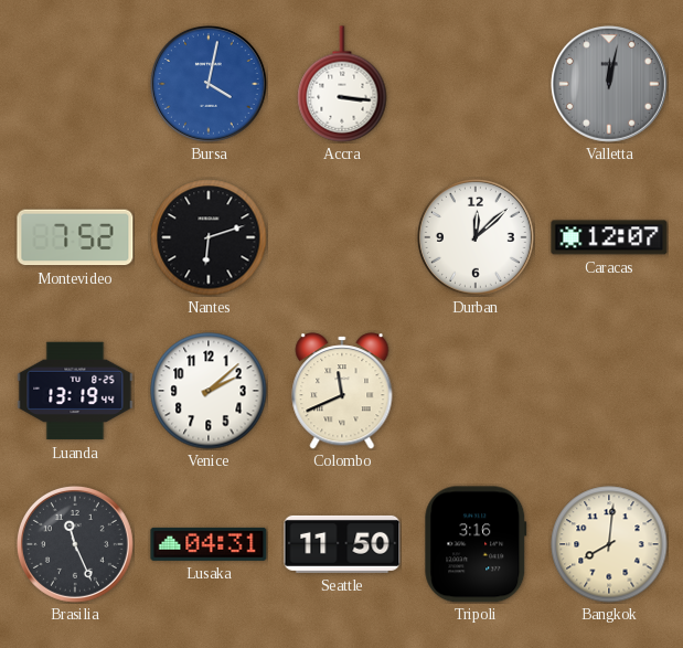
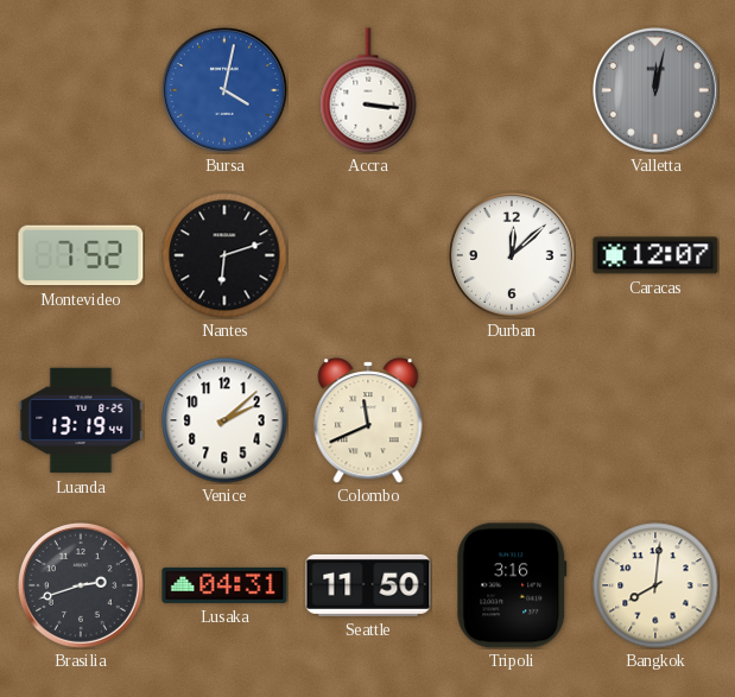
Brasilia: 11:26 -> 2:42 (81, 585)
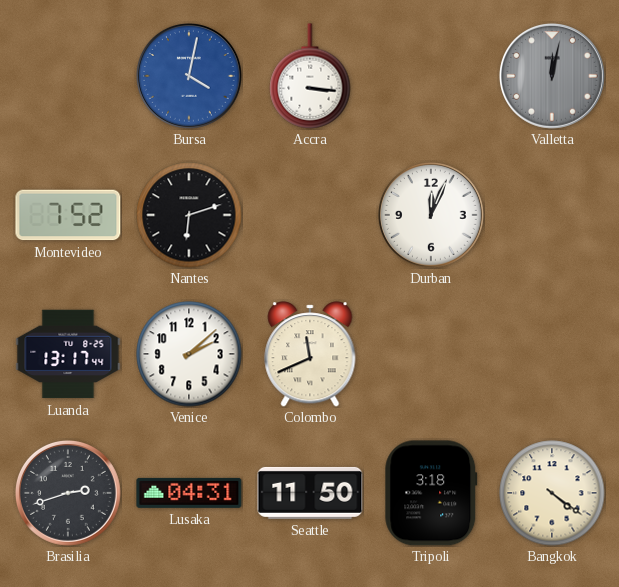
Durban: 12:08 -> 12:04 (431, 215)
Caracas: 12:07 -> none (655, 255)
Luanda: 13:19 -> 13:17 (68, 354)
Tripoli: 3:16 -> 3:18 (431, 493)
Bangkok: 8:01 -> 4:21 (552, 493)
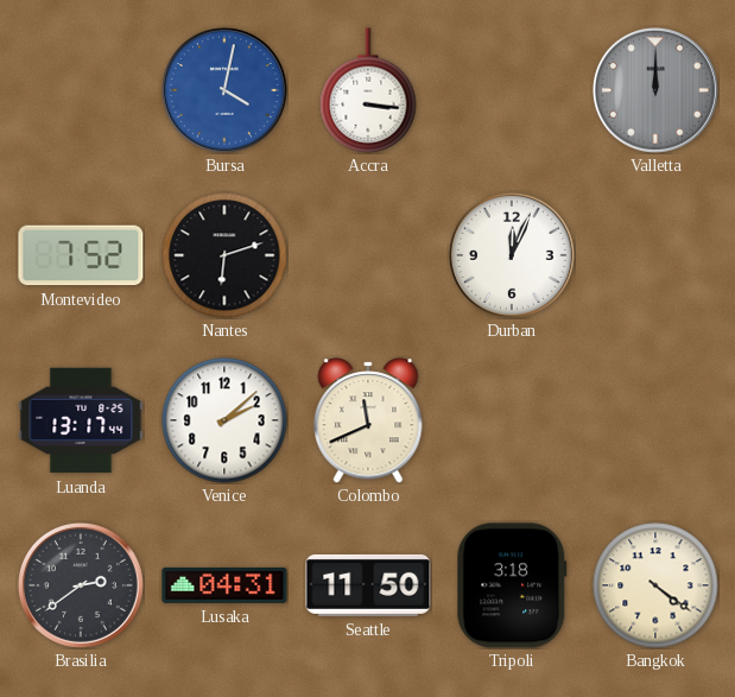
Valletta: 12:02 -> 12:00 (655, 90)
Brasilia: 2:42 -> 2:39 (81, 585)
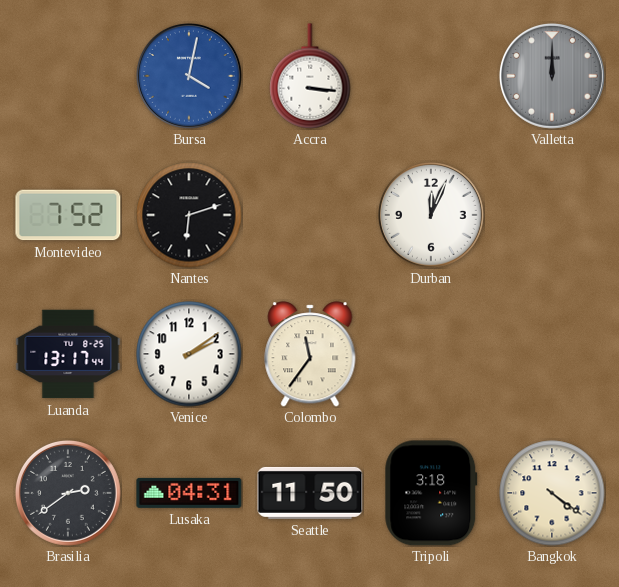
Venice: 2:08 -> 2:09 (189, 354)
Colombo: 11:41 -> 11:36 (310, 354)
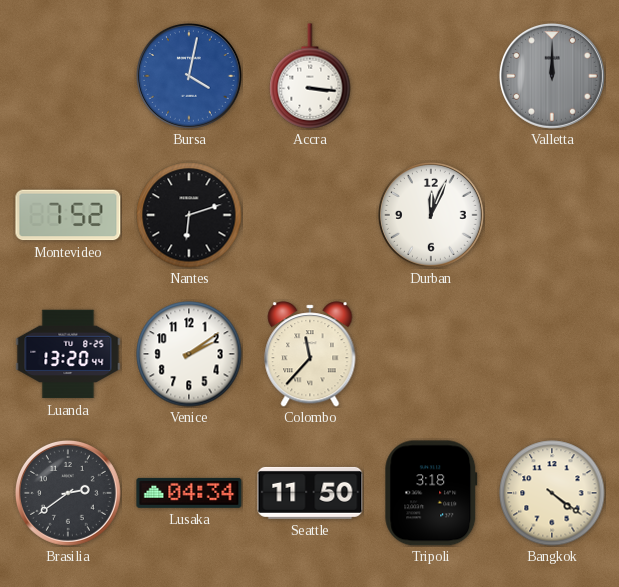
Luanda: 13:17 -> 13:20 (68, 354)
Colombo: 11:36 -> 11:37 (310, 354)
Lusaka: 04:31 -> 04:34 (189, 493)
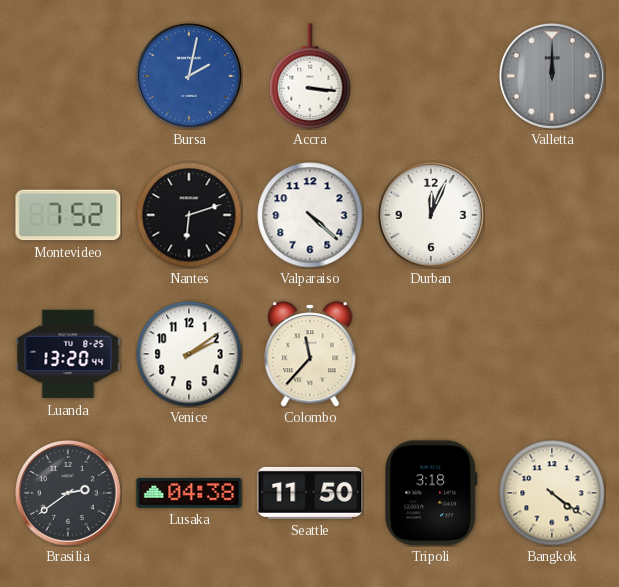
Bursa: 4:02 -> 2:02 (189, 76)
Valparaiso: none -> 4:22 (310, 215)
Lusaka: 04:34 -> 04:38 (189, 493)
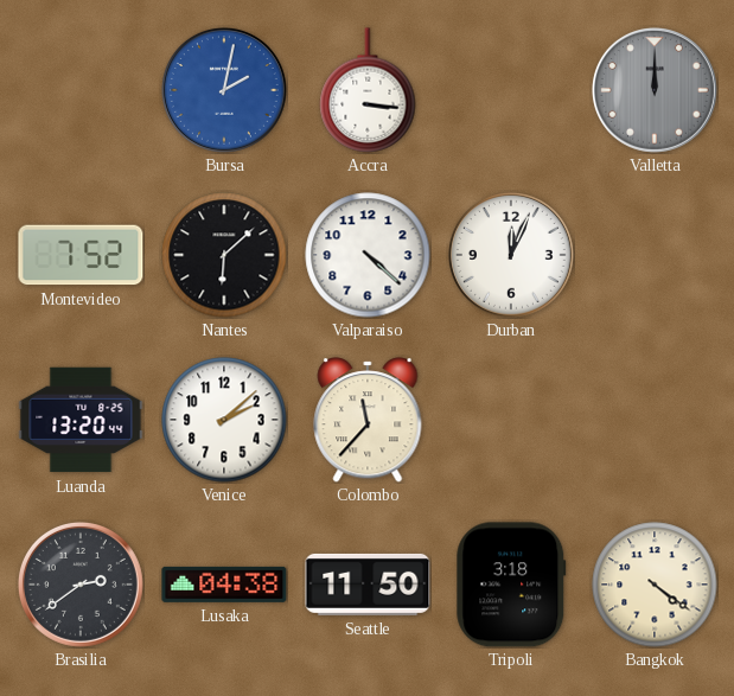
Nantes: 6:12 -> 6:08 (224, 255)
Venice: 2:09 -> 2:08 (224, 420)
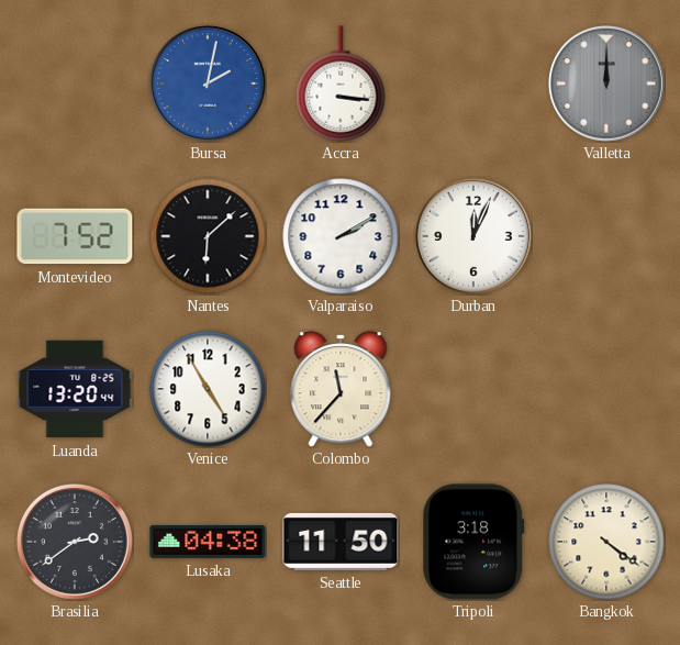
Valparaiso: 4:22 -> 2:10 (341, 236)
Venice: 2:08 -> 4:55 (208, 389)
